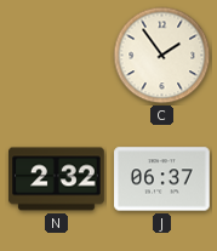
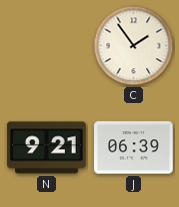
N: 2:32 -> 9:21 (47, 148)
J: 06:37 -> 06:39 (134, 148)
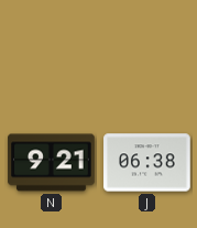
C: 1:54 -> none (134, 46)
J: 06:39 -> 06:38 (147, 163)
